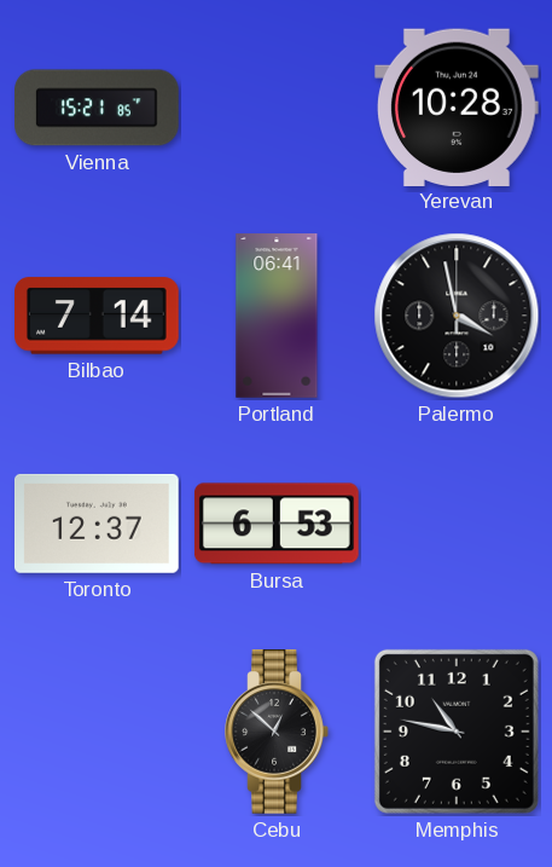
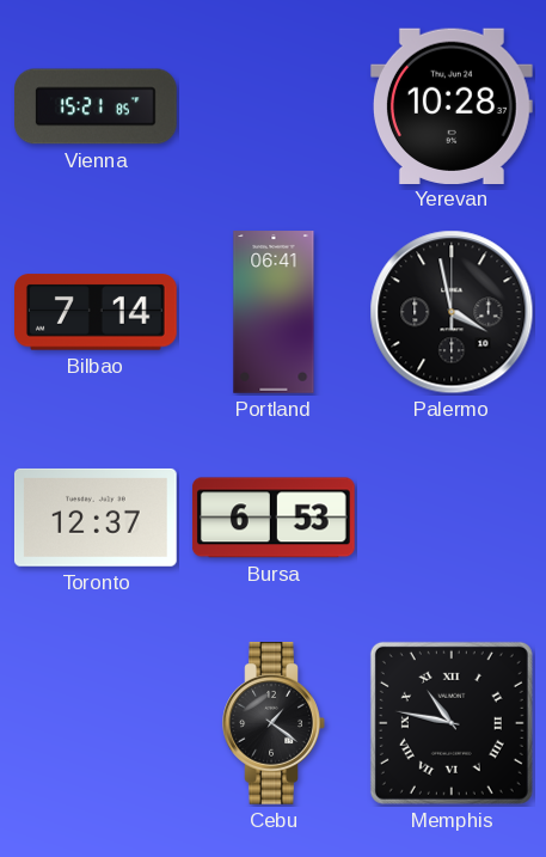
Cebu: 12:52 -> 1:21 (274, 724)
Memphis numerals: Arabic -> Roman (452, 723)
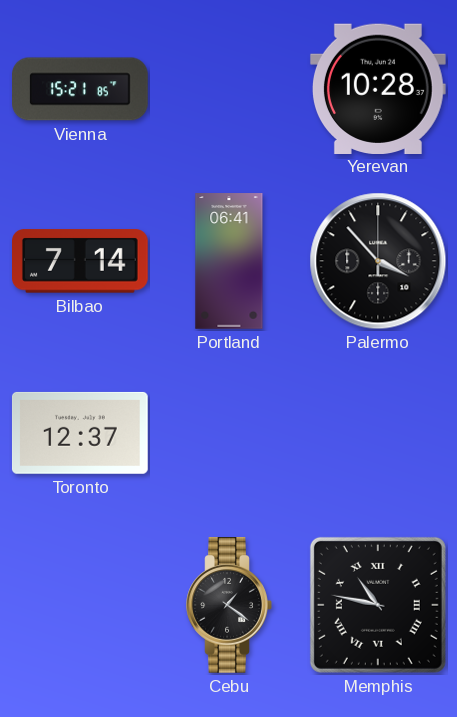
Palermo: 3:58 -> 3:53 (378, 261)
Bursa: 6:53 -> none (274, 518)
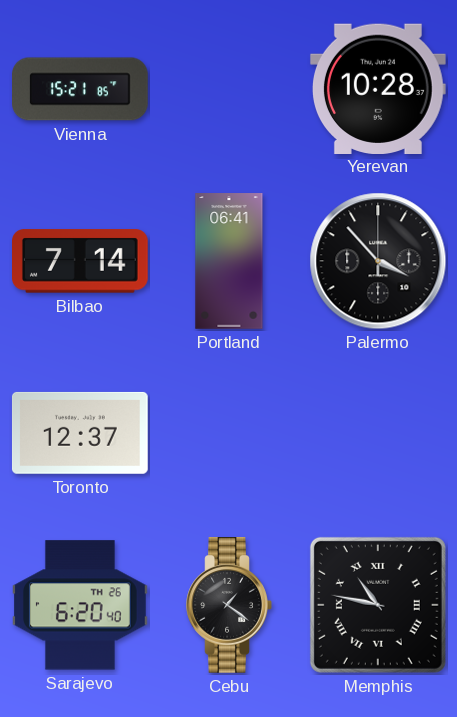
Sarajevo: none -> 6:20 (81, 605)
